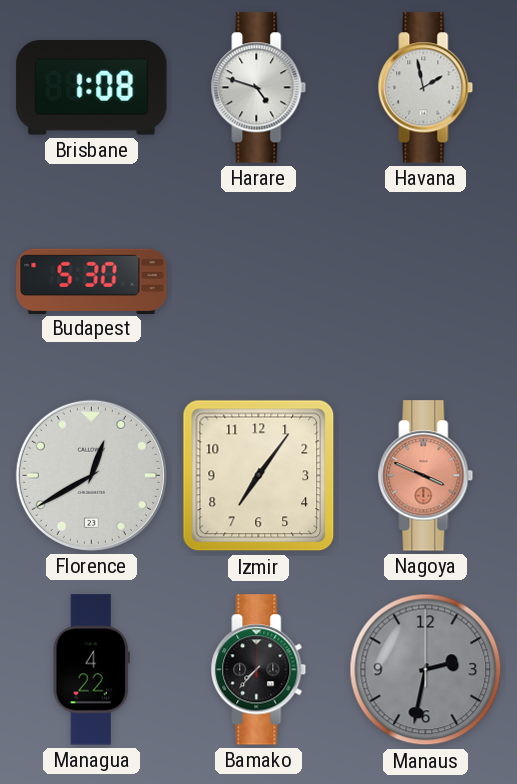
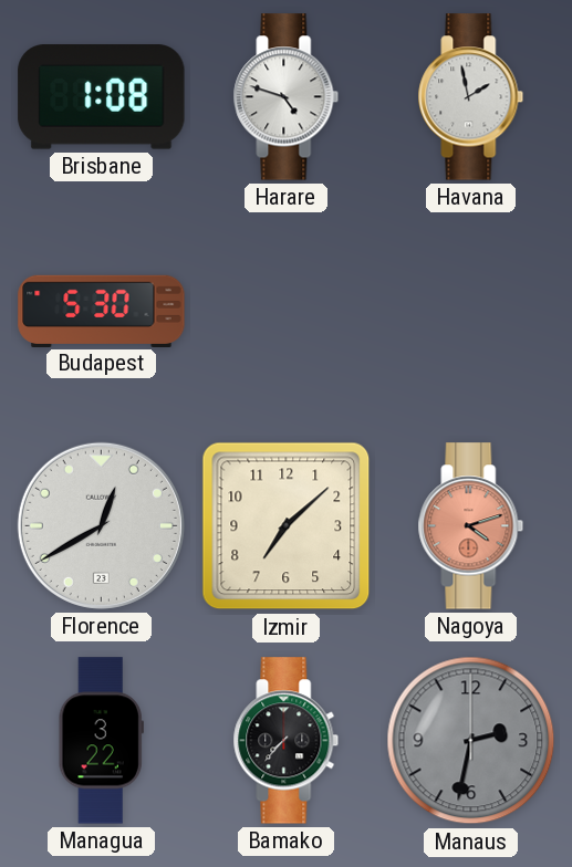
Izmir: 7:06 -> 7:08 (287, 526)
Nagoya: 3:49 -> 4:12 (471, 526)
Managua: 4:22 -> 3:22 (101, 741)
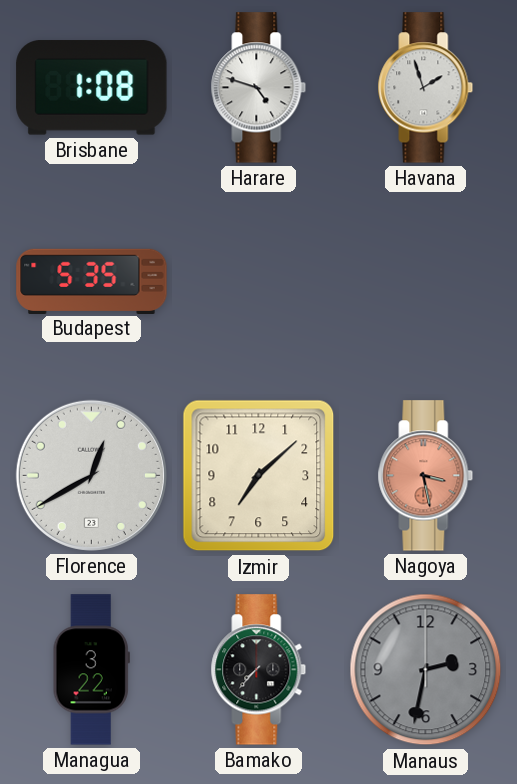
Havana: 1:58 -> 1:57 (426, 88)
Budapest: 5:30 -> 5:35 (92, 281)
Nagoya: 4:12 -> 3:28 (426, 476)
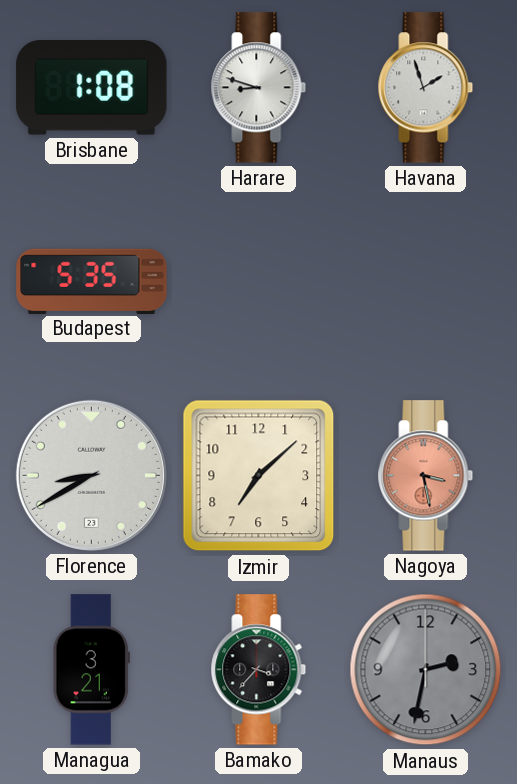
Harare: 4:48 -> 8:48 (259, 88)
Florence: 12:40 -> 8:40 (91, 475)
Managua: 3:22 -> 3:21 (91, 670)
Bamako: 7:37 -> 3:37 (259, 670)
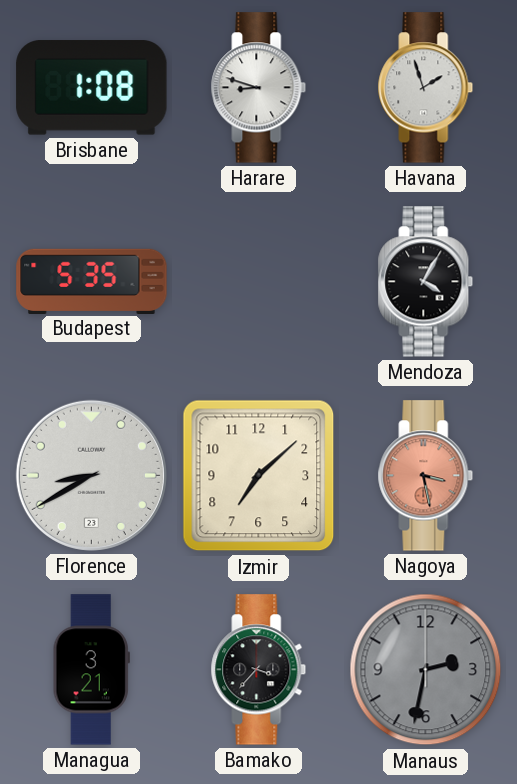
Mendoza: none -> 4:05 (426, 282)
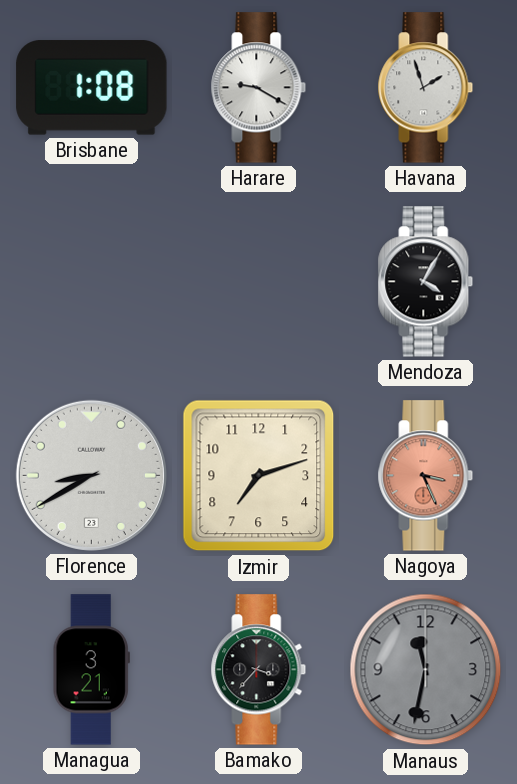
Harare: 8:48 -> 9:20 (259, 88)
Budapest: 5:35 -> none (92, 281)
Izmir: 7:08 -> 7:12 (259, 476)
Nagoya: 3:28 -> 3:26 (426, 476)
Manaus: 2:32 -> 11:32 (426, 670)
